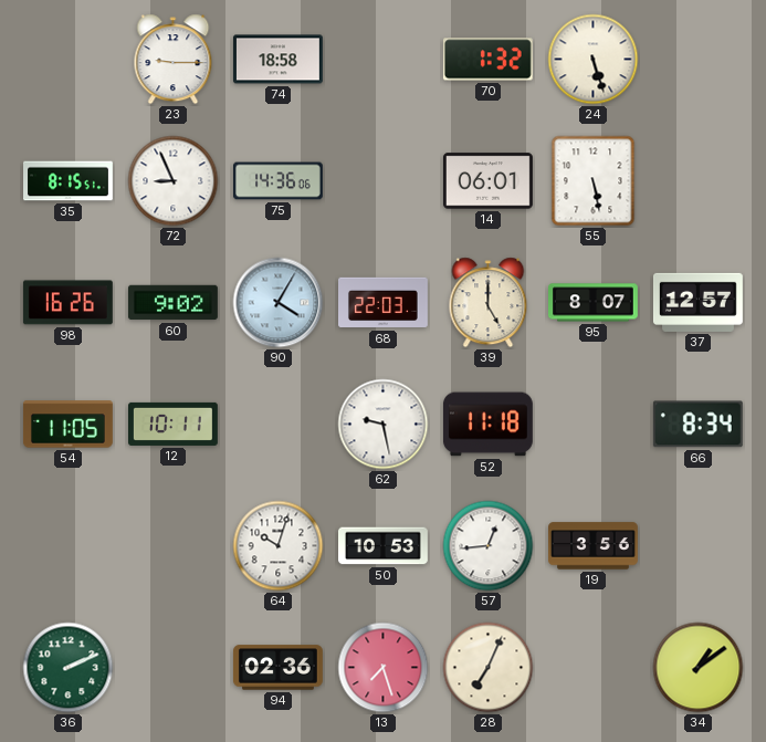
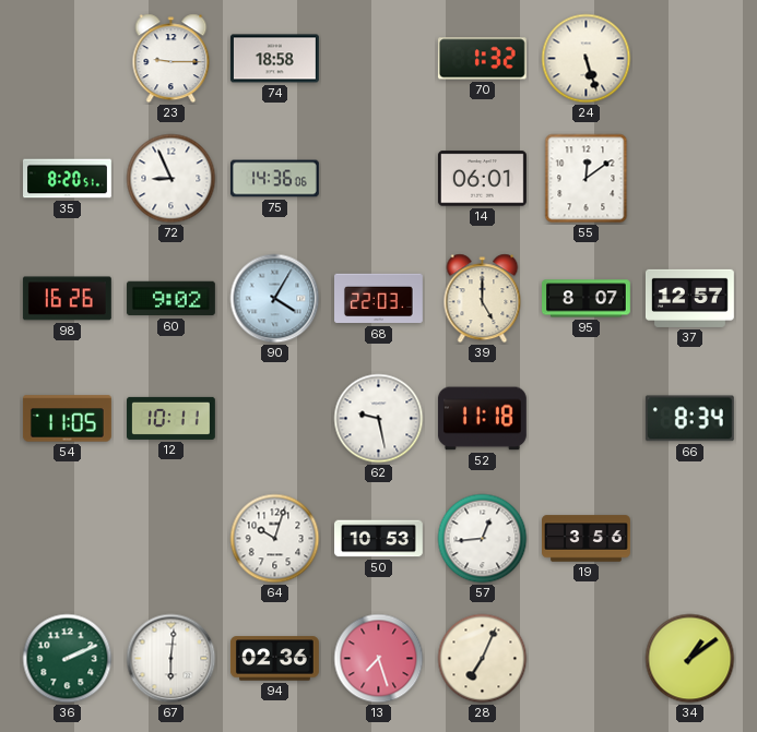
35: 8:15 -> 8:20 (68, 179)
55: 5:28 -> 12:09 (587, 179)
67: none -> 6:01 (171, 659)
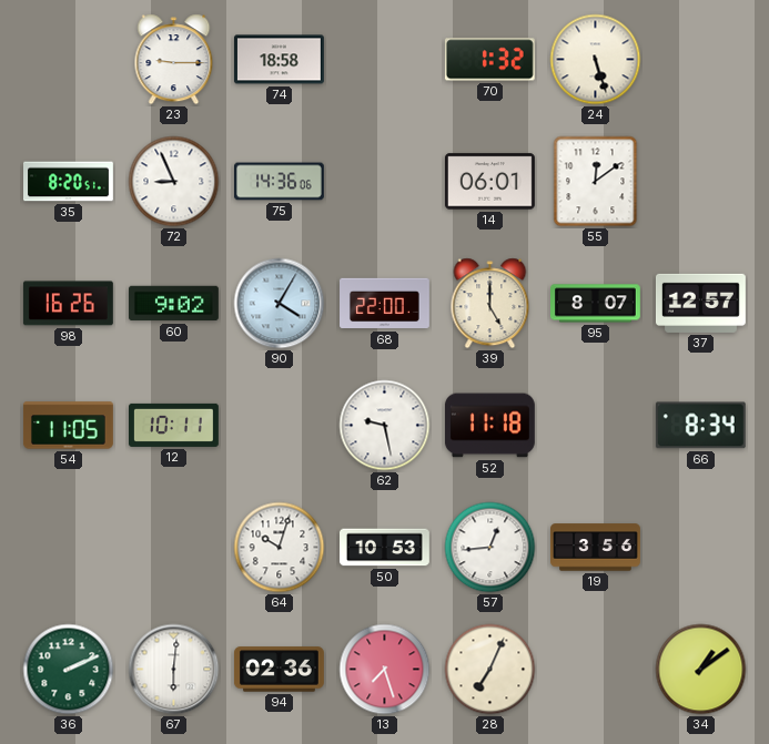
68: 22:03 -> 22:00 (385, 304)
